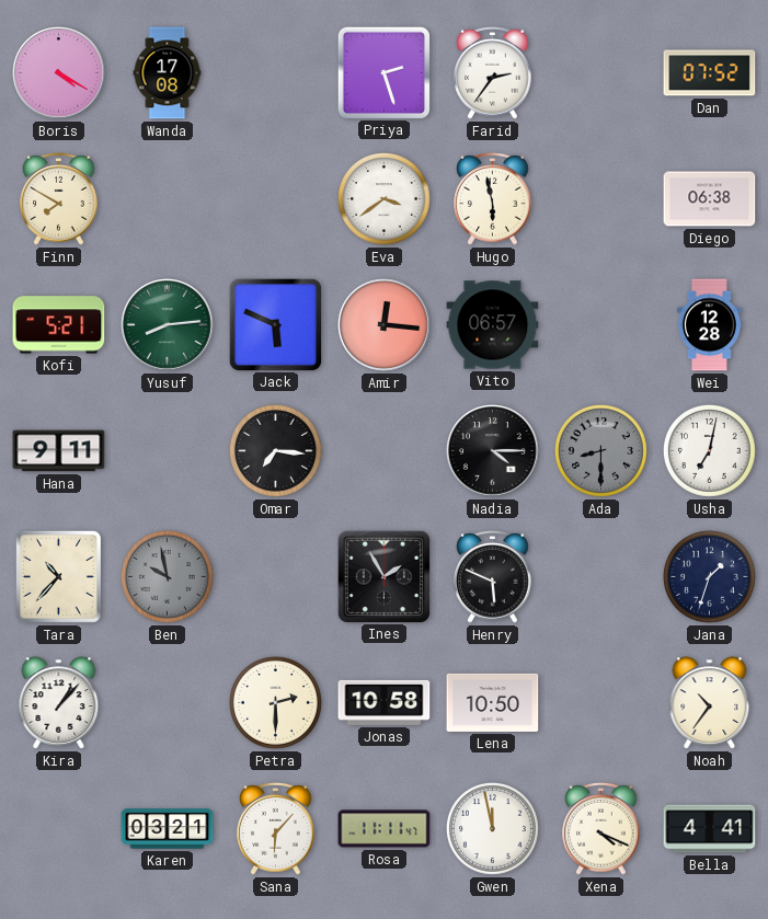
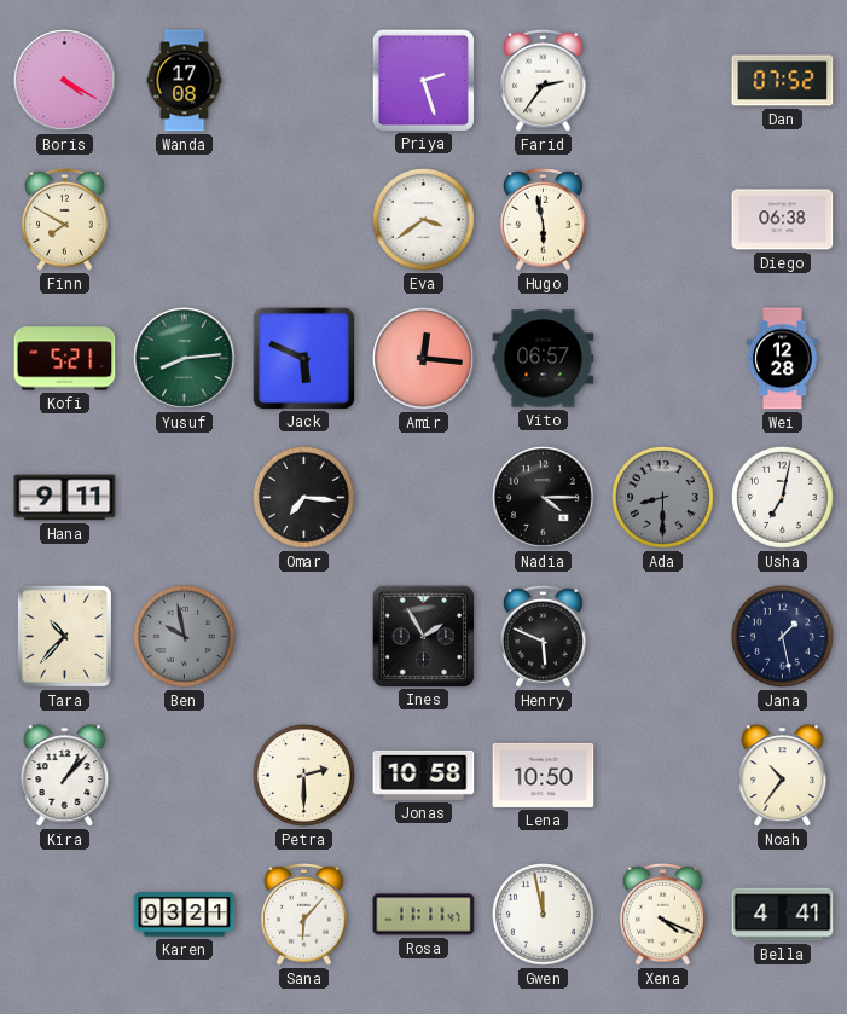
Jana: 1:33 -> 1:28 (782, 636)
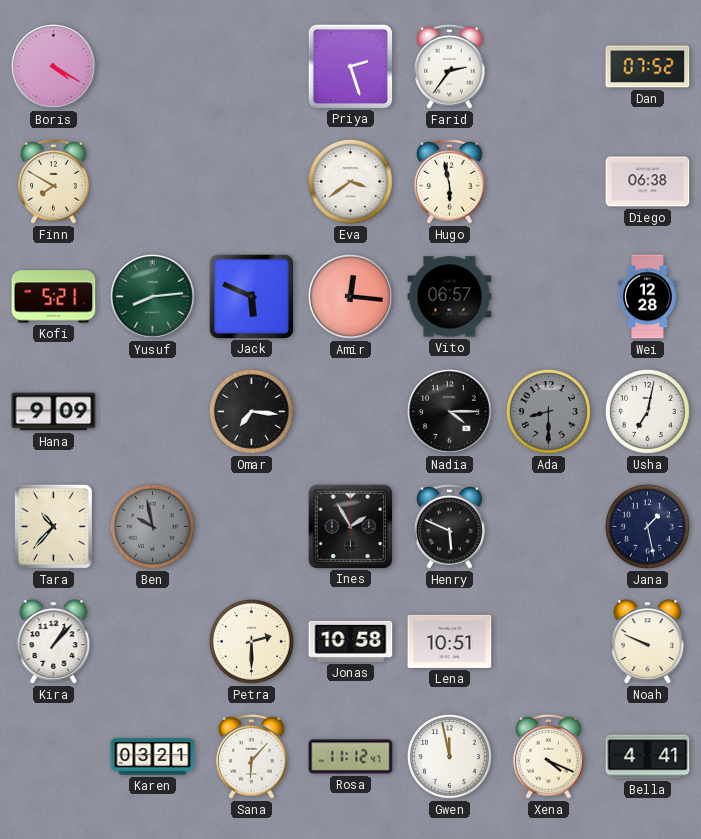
Wanda: 17:08 -> none (185, 81)
Hana: 9:11 -> 9:09 (54, 412)
Lena: 10:50 -> 10:51 (450, 641)
Noah: 10:36 -> 9:49 (648, 642)
Rosa: 11:11 -> 11:12 (351, 757)
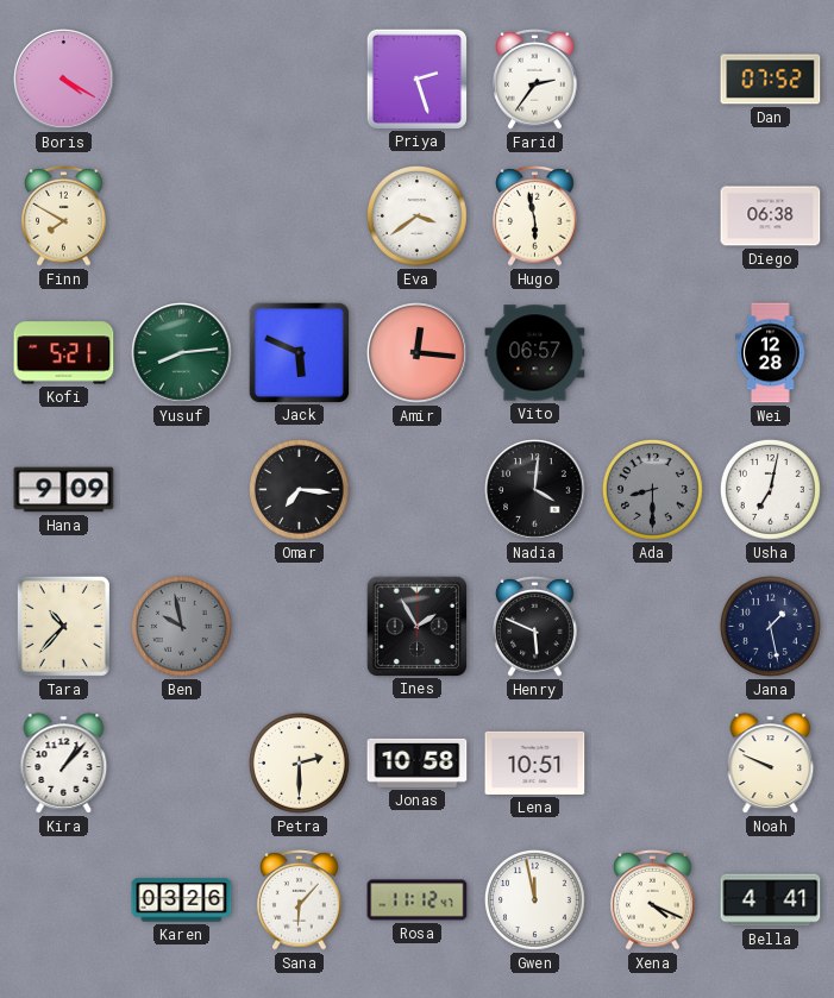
Nadia: 4:15 -> 4:01 (535, 490)
Karen: 03:21 -> 03:26 (182, 900)
